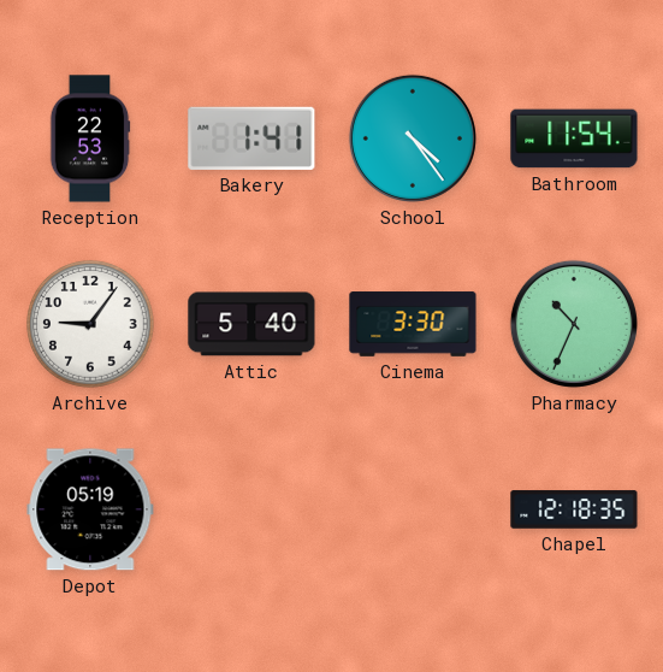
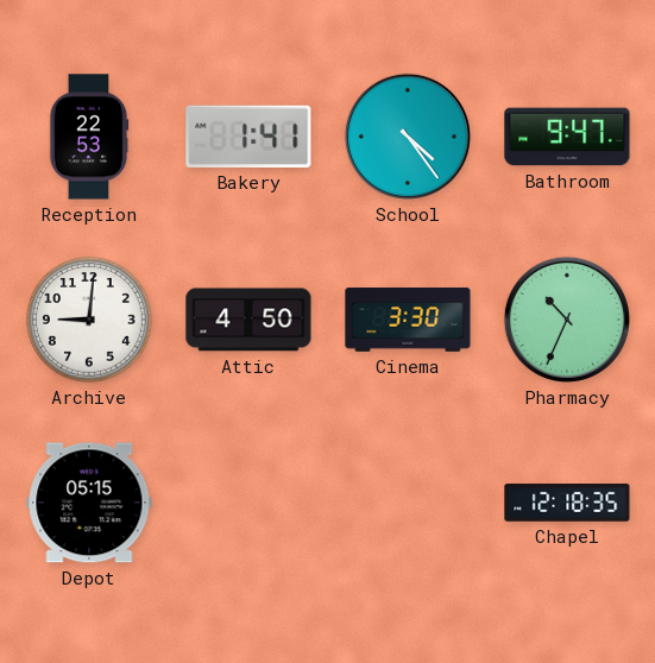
Bathroom: 11:54 -> 9:47 (567, 137)
Archive: 9:06 -> 9:01 (89, 320)
Attic: 5:40 -> 4:50 (248, 320)
Depot: 05:19 -> 05:15 (89, 503)
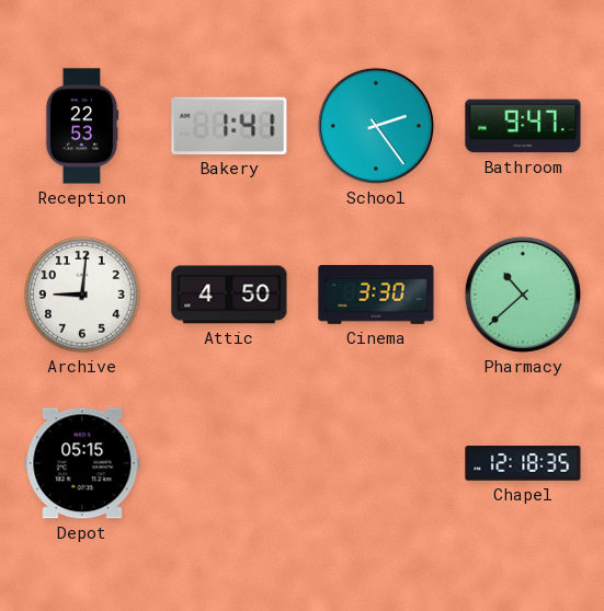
School: 4:24 -> 2:24 (376, 126)
Pharmacy: 10:34 -> 10:38 (523, 295)
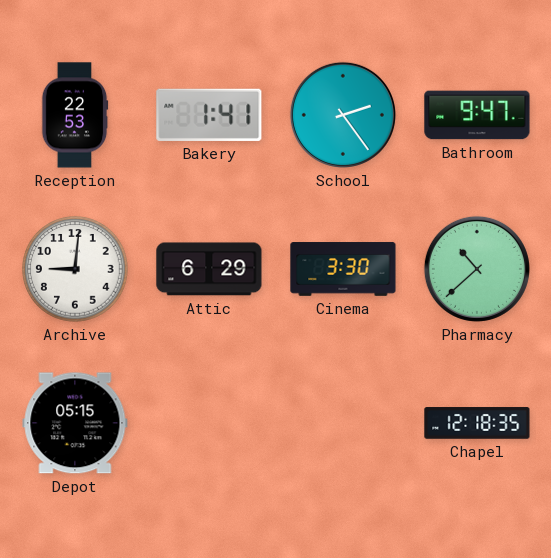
Attic: 4:50 -> 6:29 (209, 269)
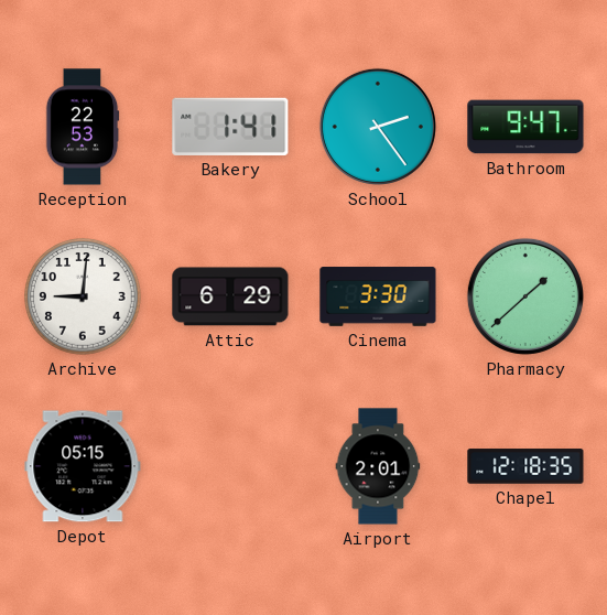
Pharmacy: 10:38 -> 1:38 (525, 296)
Airport: none -> 2:01 (378, 466)
